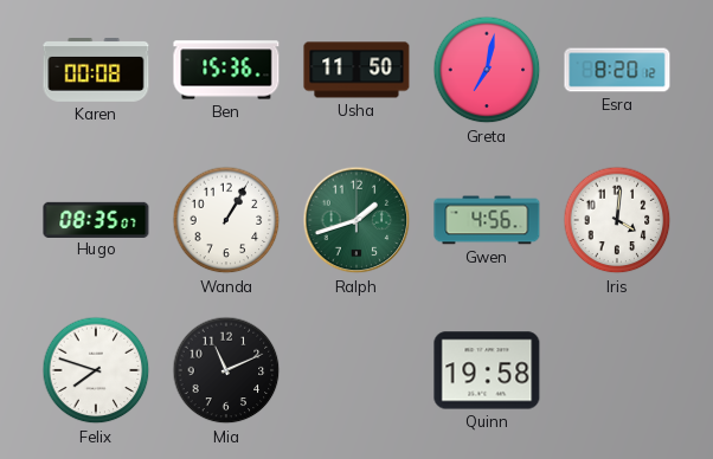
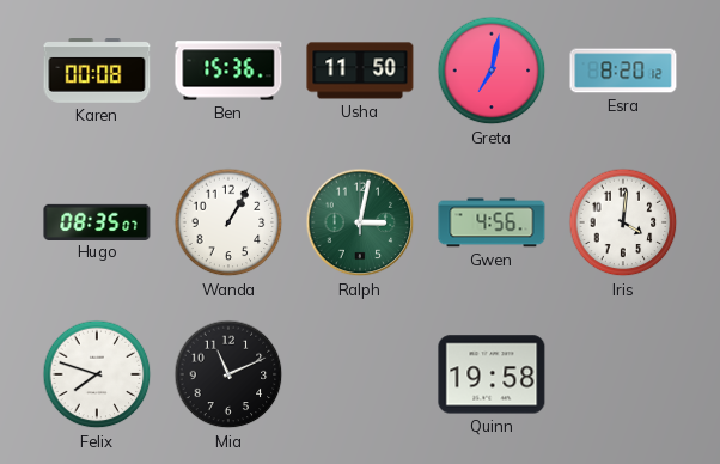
Ralph: 1:42 -> 3:02 (360, 222)
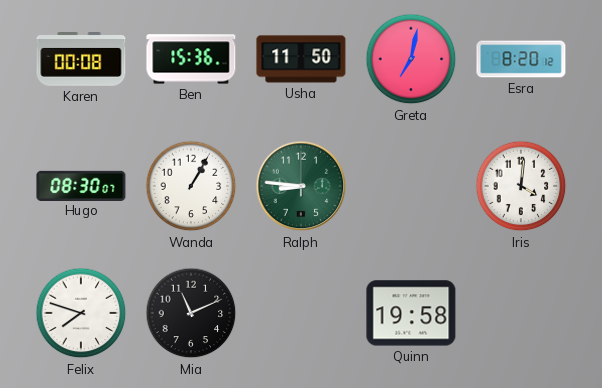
Hugo: 08:35 -> 08:30 (81, 185)
Ralph: 3:02 -> 8:46 (301, 186)
Gwen: 4:56 -> none (492, 222)
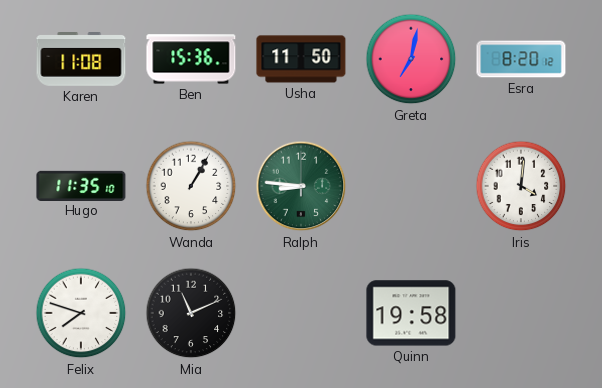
Karen: 00:08 -> 11:08 (81, 60)
Hugo: 08:30 -> 11:35 (81, 185)
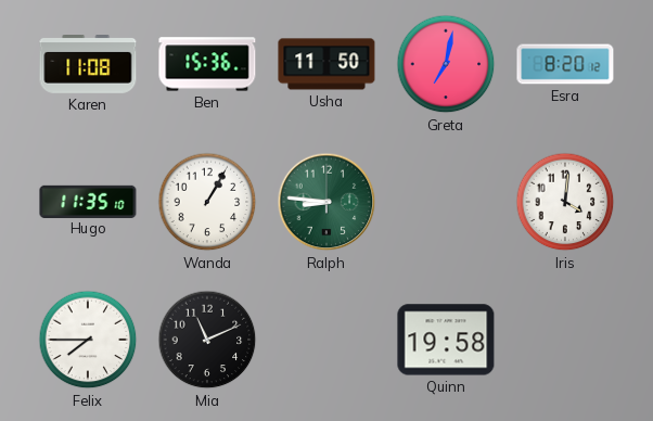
Felix: 7:48 -> 7:45 (88, 340)
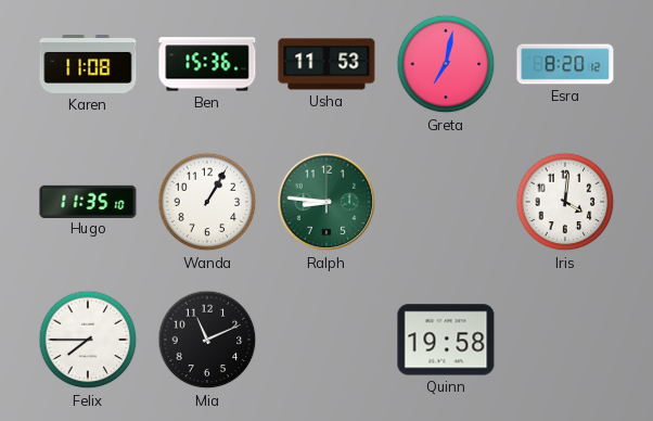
Usha: 11:50 -> 11:53 (326, 64)
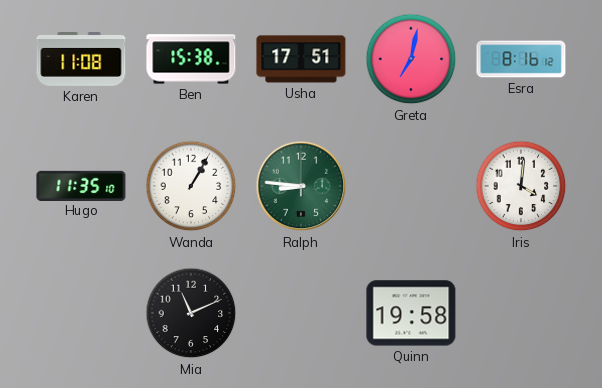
Ben: 15:36 -> 15:38 (191, 59)
Usha: 11:53 -> 17:51 (301, 59)
Esra: 8:20 -> 8:16 (521, 59)
Felix: 7:45 -> none (88, 340)
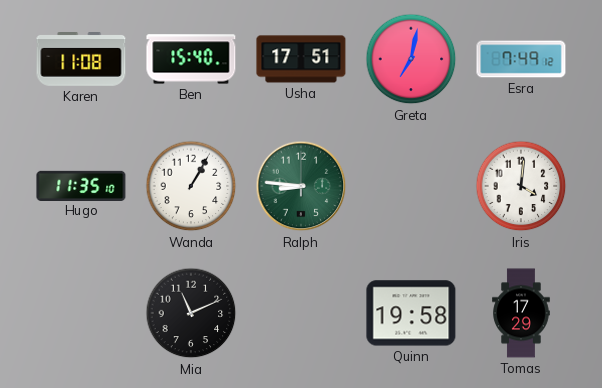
Ben: 15:38 -> 15:40 (191, 59)
Esra: 8:16 -> 7:49 (521, 59)
Tomas: none -> 17:29 (521, 313)
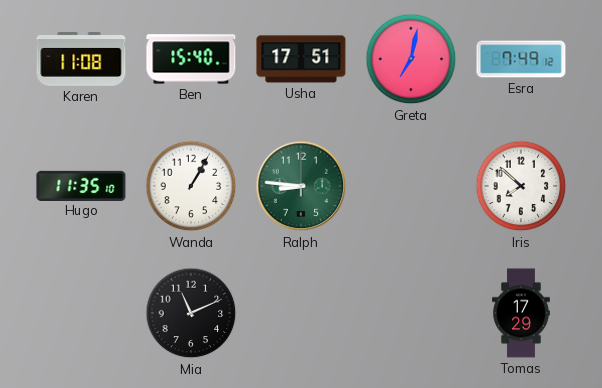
Iris: 4:01 -> 7:52 (521, 186)
Quinn: 19:58 -> none (411, 313)
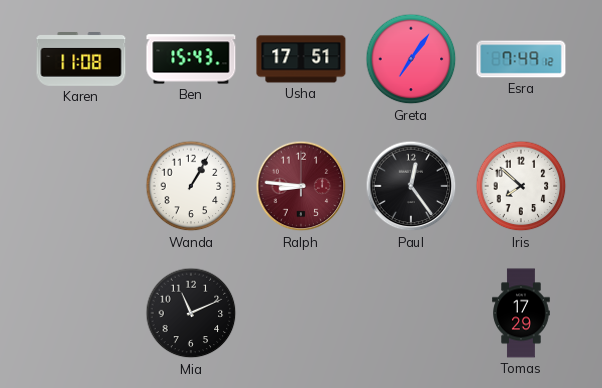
Ben: 15:40 -> 15:43 (191, 59)
Greta: 7:02 -> 7:06 (411, 59)
Hugo: 11:35 -> none (81, 185)
Ralph dial: green -> burgundy (301, 186)
Paul: none -> 12:24 (411, 186)
